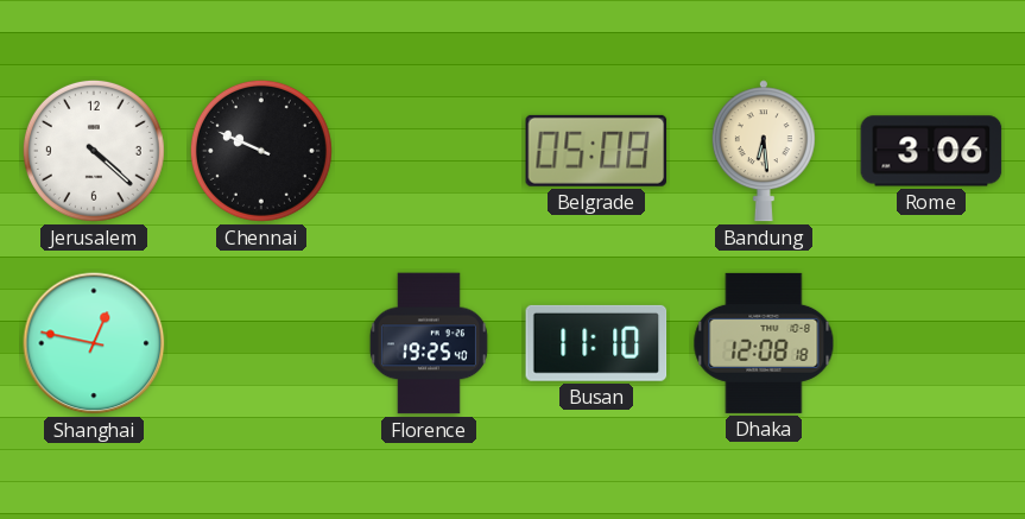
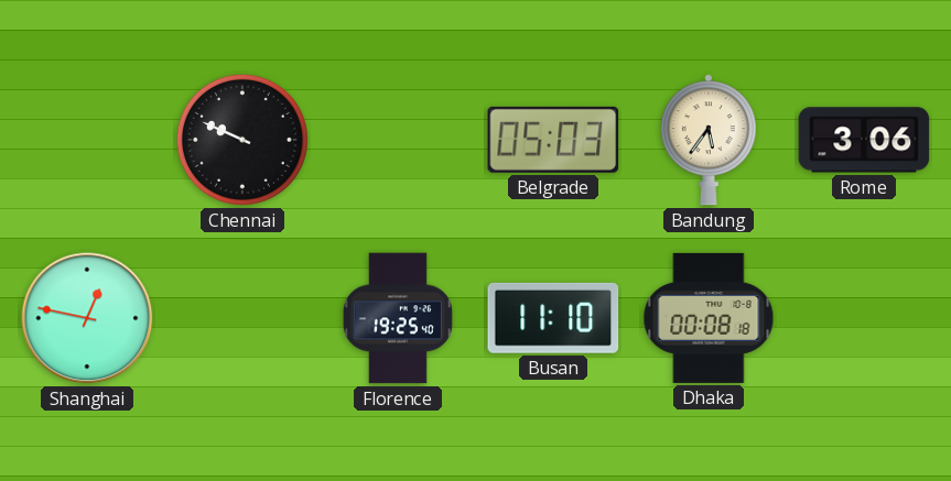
Jerusalem: 4:22 -> none (94, 151)
Belgrade: 05:08 -> 05:03 (553, 140)
Bandung: 6:29 -> 5:36 (709, 140)
Dhaka: 12:08 -> 00:08 (709, 318)
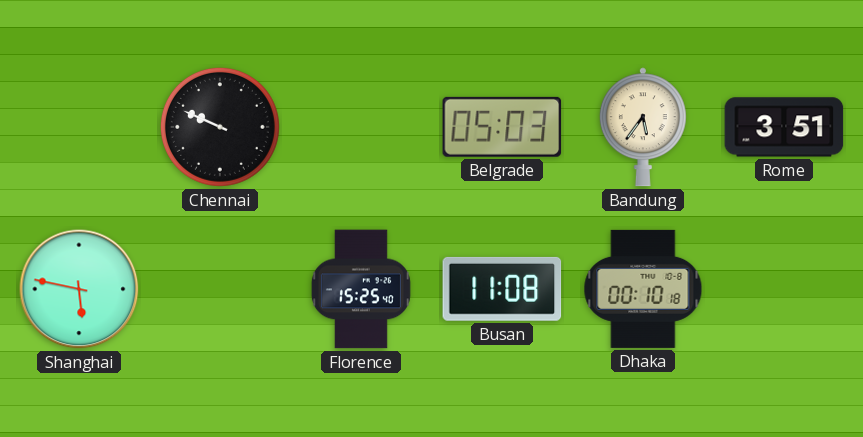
Rome: 3:06 -> 3:51 (784, 127)
Shanghai: 12:47 -> 5:47 (79, 289)
Florence: 19:25 -> 15:25 (361, 289)
Busan: 11:10 -> 11:08 (502, 289)
Dhaka: 00:08 -> 00:10 (643, 289)
